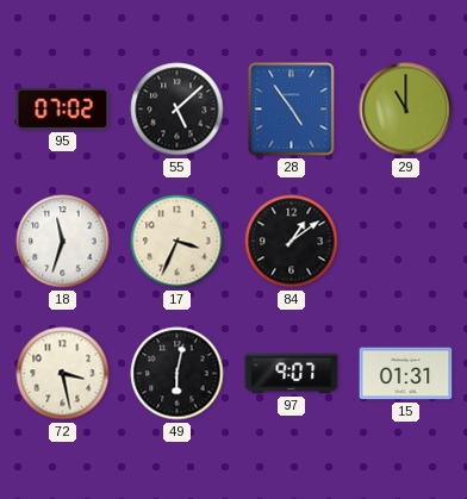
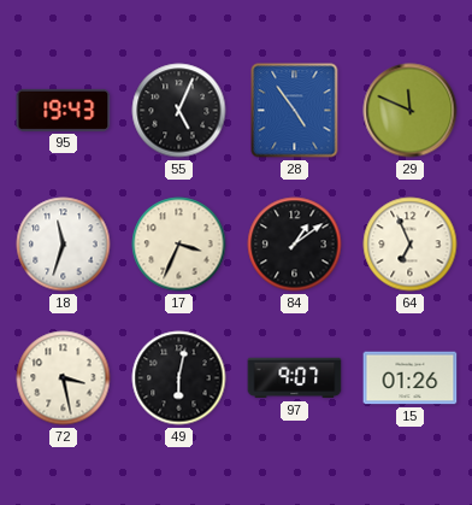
95: 07:02 -> 19:43 (64, 110)
55: 5:08 -> 5:04 (179, 111)
29: 11:00 -> 11:49 (411, 111)
64: none -> 6:56 (411, 245)
15: 01:31 -> 01:26 (411, 378)
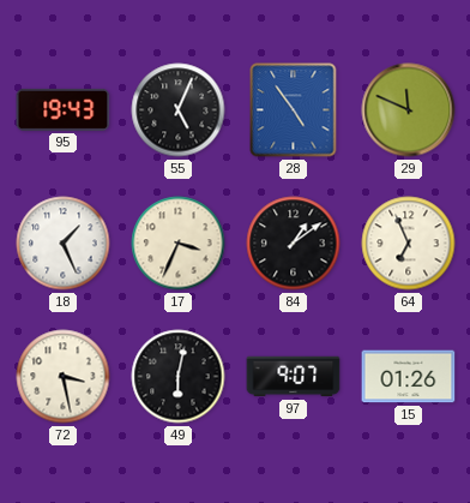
18: 11:33 -> 1:26 (64, 244)
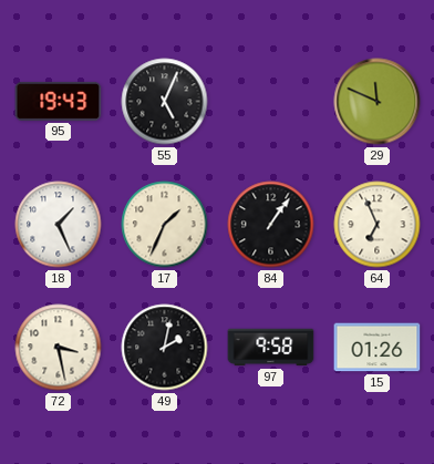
28: 4:54 -> none (294, 110)
17: 3:34 -> 1:34 (165, 225)
84: 1:09 -> 1:06 (271, 225)
49: 6:02 -> 2:02 (165, 348)
97: 9:07 -> 9:58 (271, 348)
